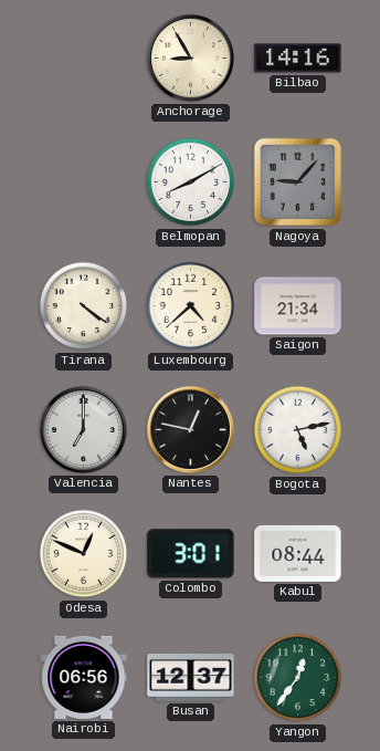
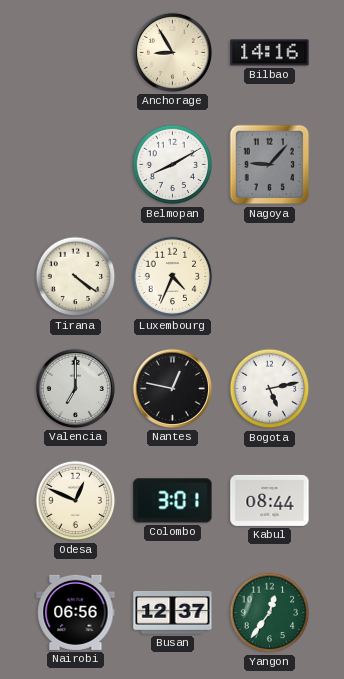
Luxembourg: 4:38 -> 4:34 (173, 277)
Saigon: 21:34 -> none (298, 306)
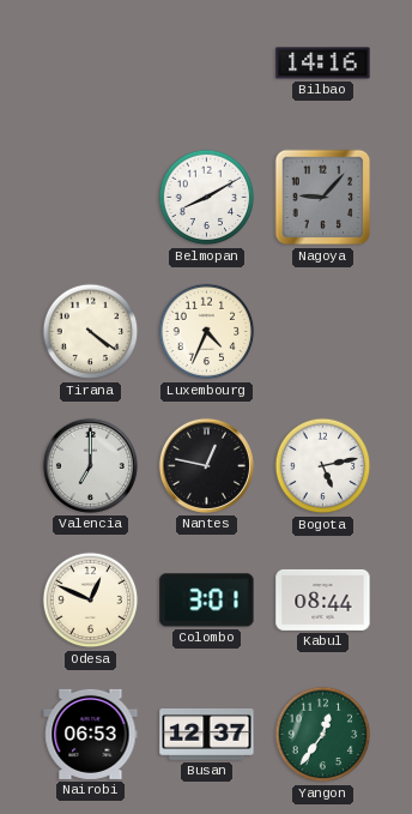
Anchorage: 8:55 -> none (172, 52)
Nairobi: 06:56 -> 06:53 (91, 734)
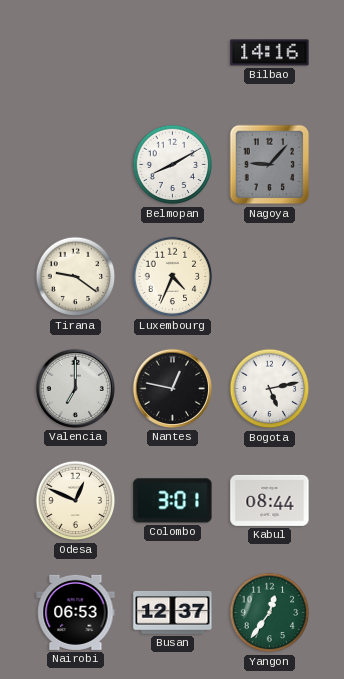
Tirana: 4:21 -> 9:21 (76, 277)
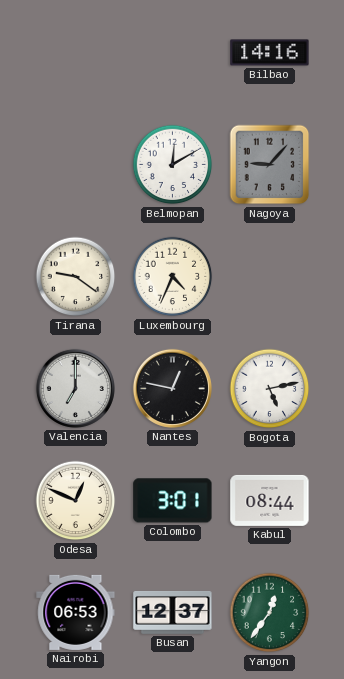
Belmopan: 8:10 -> 12:10 (173, 165)
